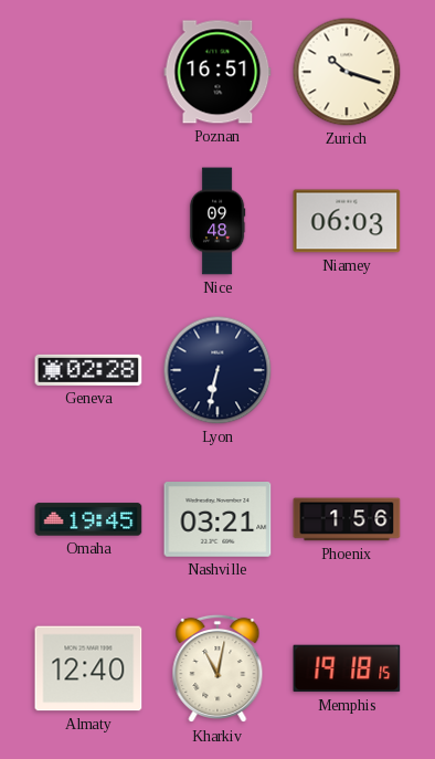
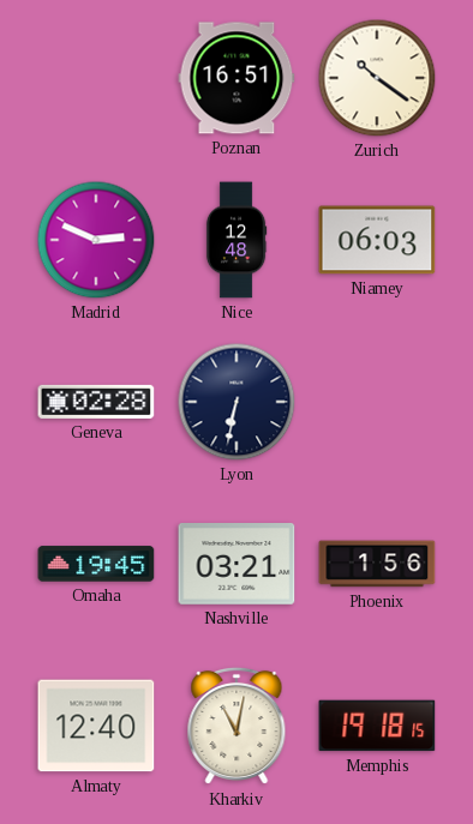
Zurich: 10:18 -> 10:21 (377, 78)
Madrid: none -> 2:49 (96, 240)
Nice: 09:48 -> 12:48 (237, 240)
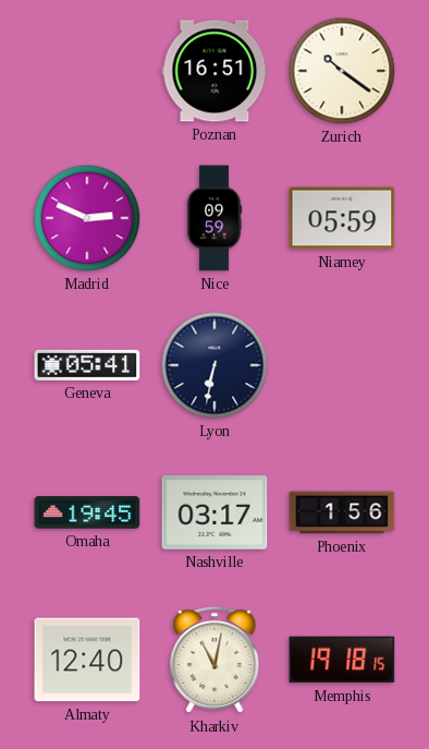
Nice: 12:48 -> 09:59 (214, 218)
Niamey: 06:03 -> 05:59 (342, 218)
Geneva: 02:28 -> 05:41 (87, 365)
Nashville: 03:21 -> 03:17 (214, 514)
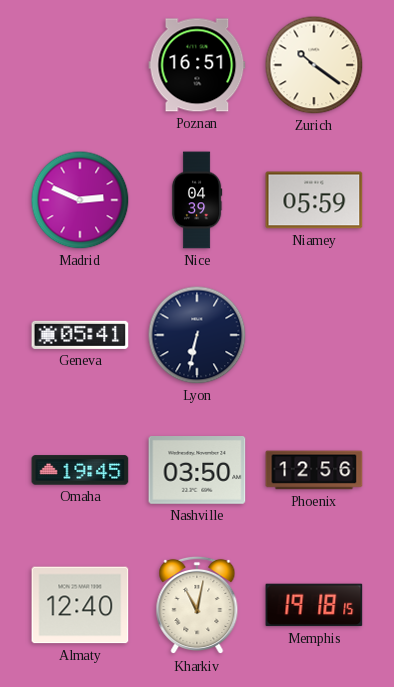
Nice: 09:59 -> 04:39 (197, 200)
Nashville: 03:17 -> 03:50 (197, 471)
Phoenix: 1:56 -> 12:56 (314, 470)
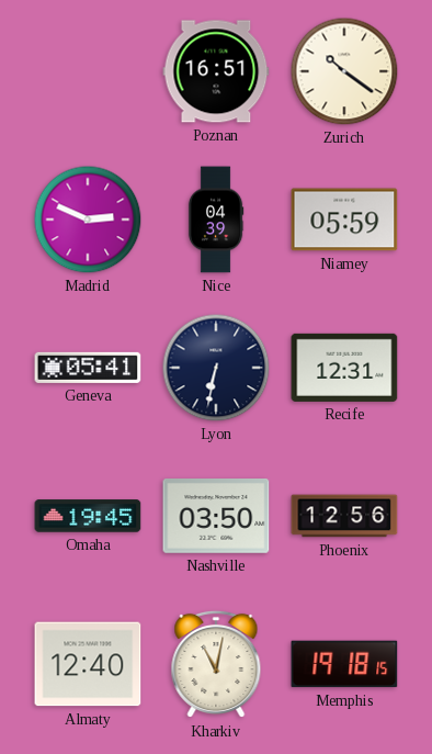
Recife: none -> 12:31 (344, 368)
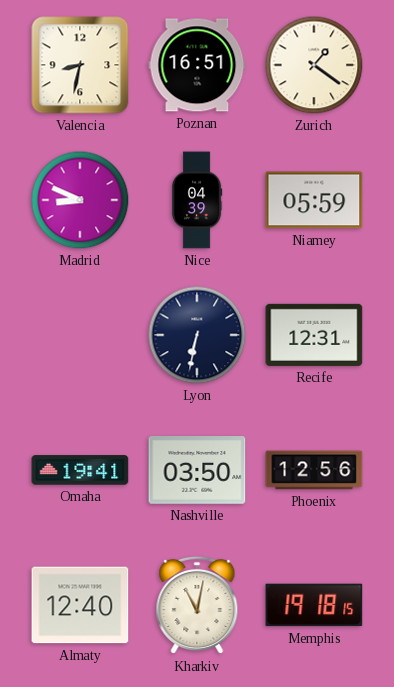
Valencia: none -> 8:32 (80, 65)
Zurich: 10:21 -> 1:21 (314, 65)
Madrid: 2:49 -> 8:49 (80, 200)
Geneva: 05:41 -> none (88, 368)
Omaha: 19:45 -> 19:41 (80, 470)
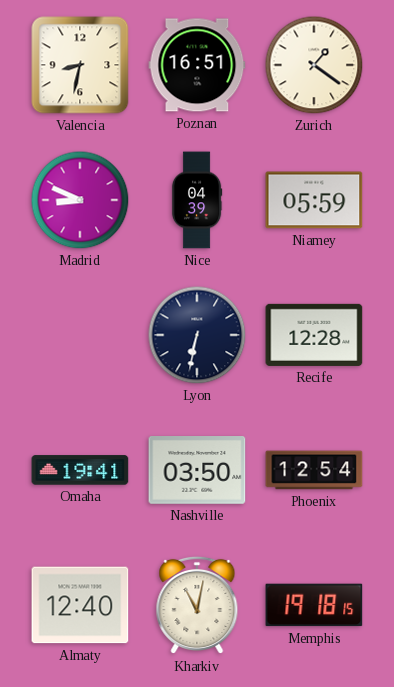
Recife: 12:31 -> 12:28 (314, 335)
Phoenix: 12:56 -> 12:54 (314, 470)
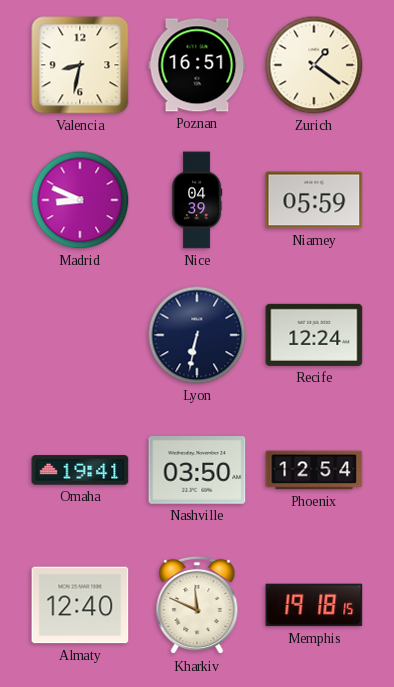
Recife: 12:28 -> 12:24 (314, 335)
Kharkiv: 11:02 -> 11:49 (197, 605)
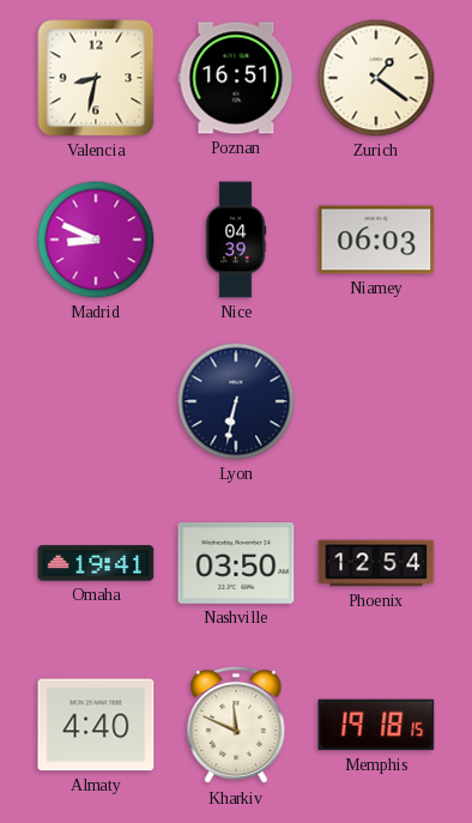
Niamey: 05:59 -> 06:03 (376, 240)
Recife: 12:24 -> none (314, 335)
Almaty: 12:40 -> 4:40 (96, 725)
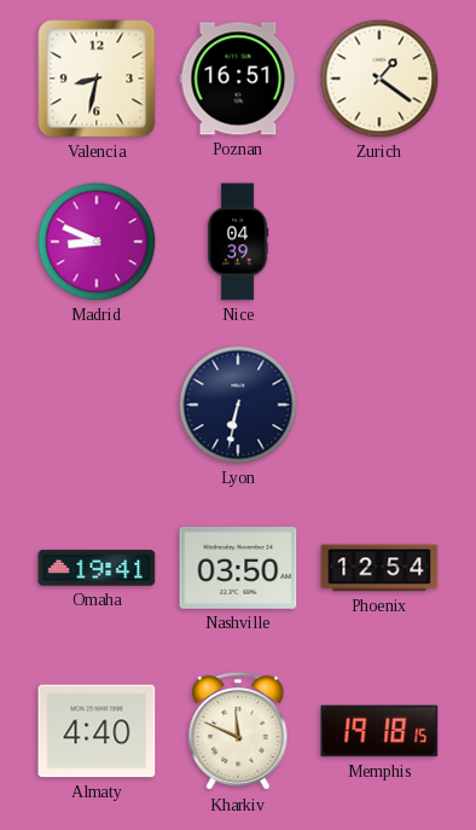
Niamey: 06:03 -> none (376, 240)
